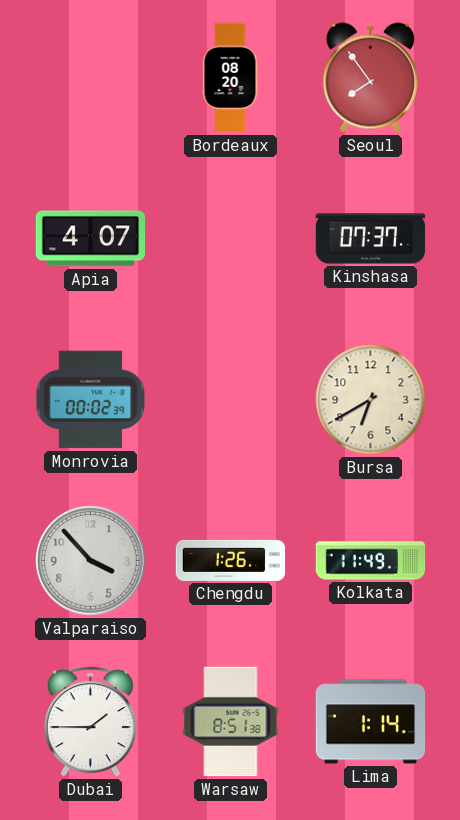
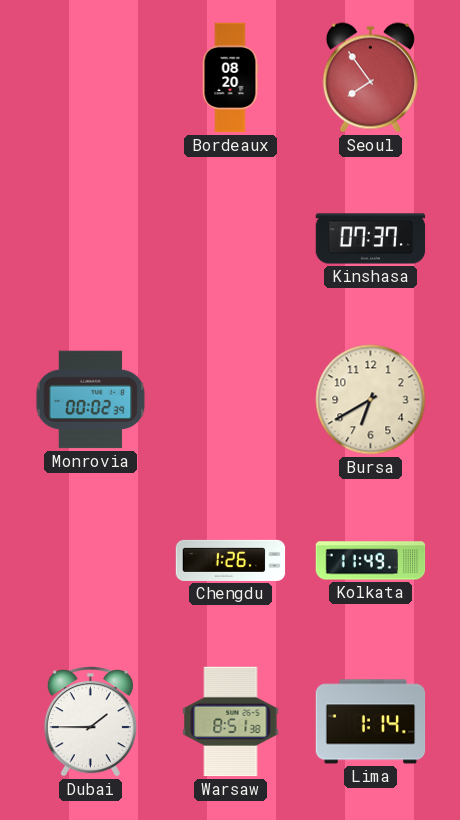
Apia: 4:07 -> none (91, 239)
Valparaiso: 3:53 -> none (91, 561)
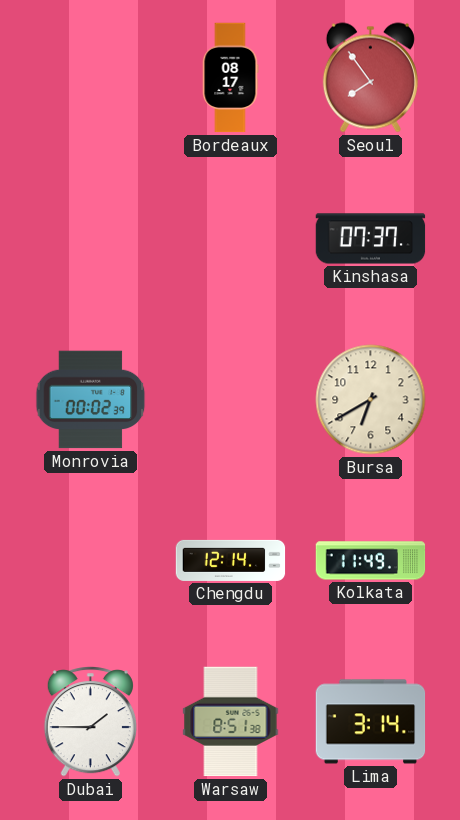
Bordeaux: 08:20 -> 08:17 (230, 78)
Chengdu: 1:26 -> 12:14 (231, 560)
Lima: 1:14 -> 3:14 (371, 722)
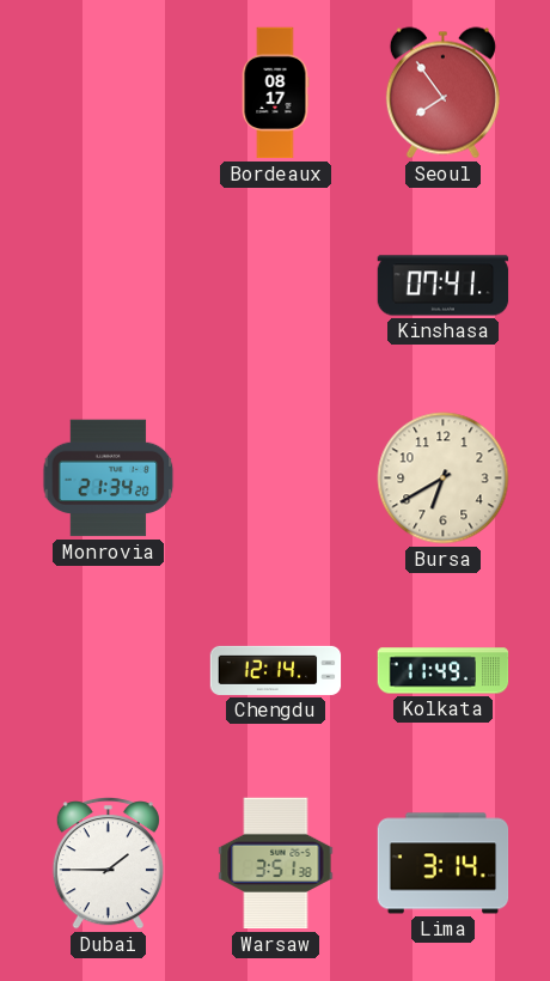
Kinshasa: 07:37 -> 07:41 (444, 286)
Monrovia: 00:02 -> 21:34 (109, 479)
Warsaw: 8:51 -> 3:51 (276, 864)
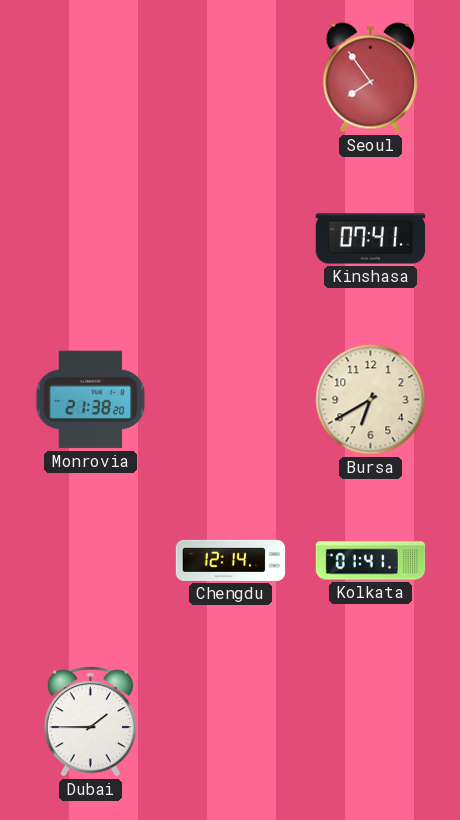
Bordeaux: 08:17 -> none (275, 93)
Monrovia: 21:34 -> 21:38 (91, 400)
Kolkata: 11:49 -> 01:41 (371, 561)
Warsaw: 3:51 -> none (276, 864)
Lima: 3:14 -> none (444, 864)
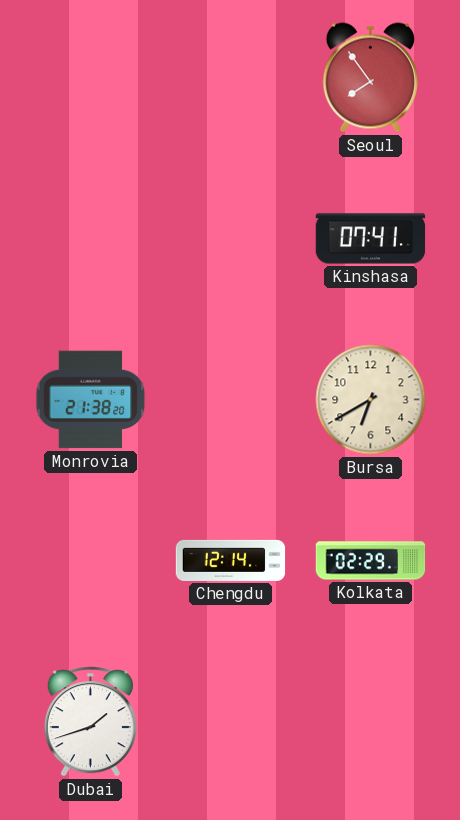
Kolkata: 01:41 -> 02:29 (371, 561)
Dubai: 1:45 -> 1:42 (90, 722)
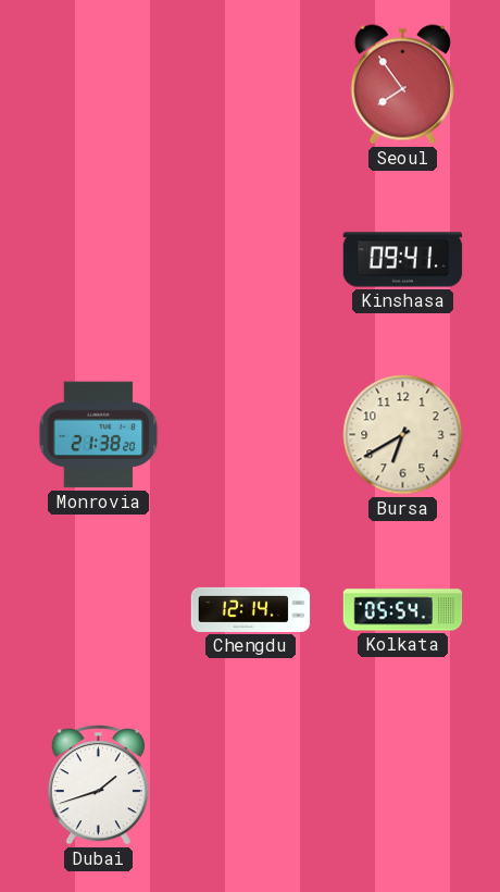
Kinshasa: 07:41 -> 09:41 (403, 260)
Kolkata: 02:29 -> 05:54 (403, 610)
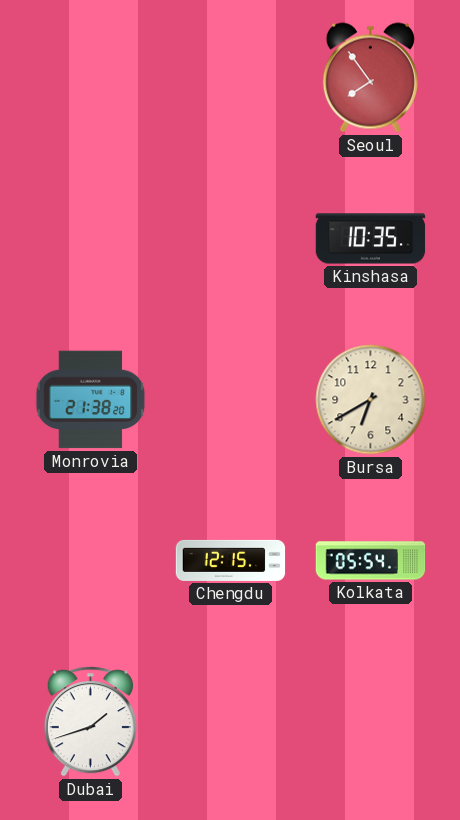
Kinshasa: 09:41 -> 10:35 (371, 239)
Chengdu: 12:14 -> 12:15 (231, 560)
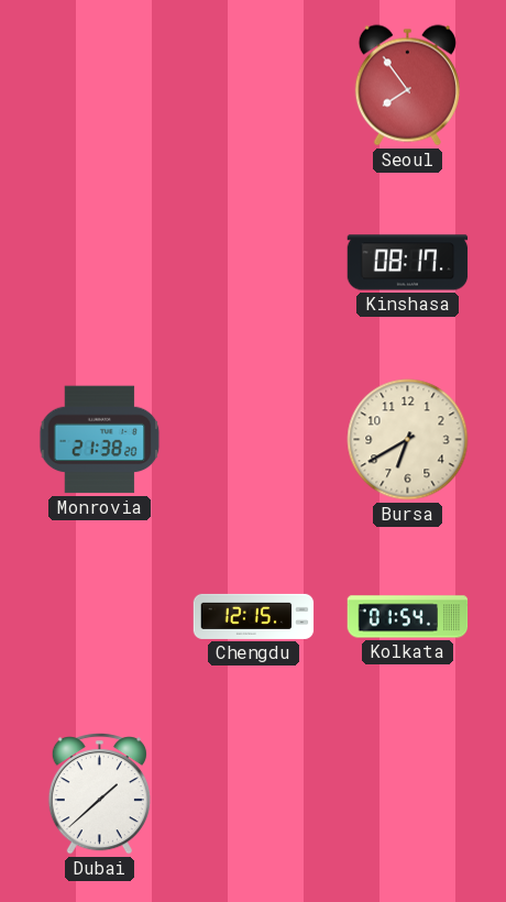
Kinshasa: 10:35 -> 08:17 (408, 263)
Kolkata: 05:54 -> 01:54 (408, 617)
Dubai: 1:42 -> 1:38 (99, 794)
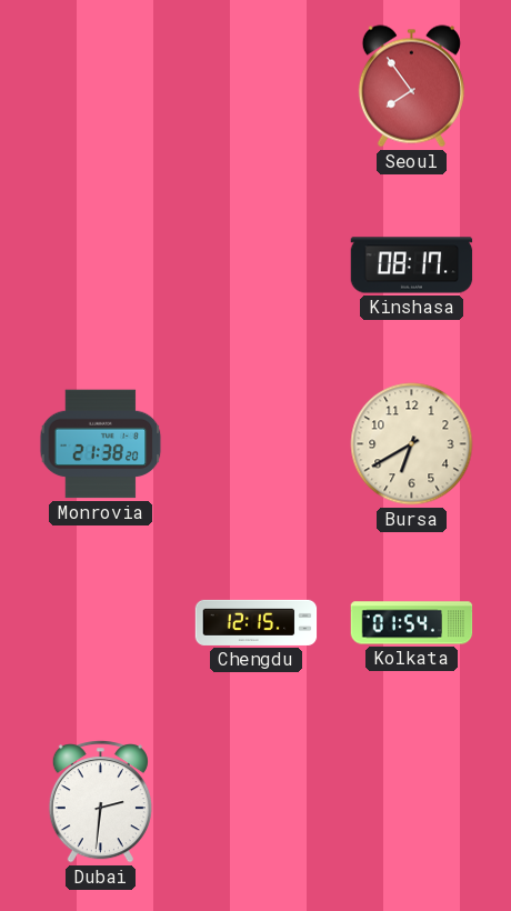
Dubai: 1:38 -> 2:31 (100, 802)
